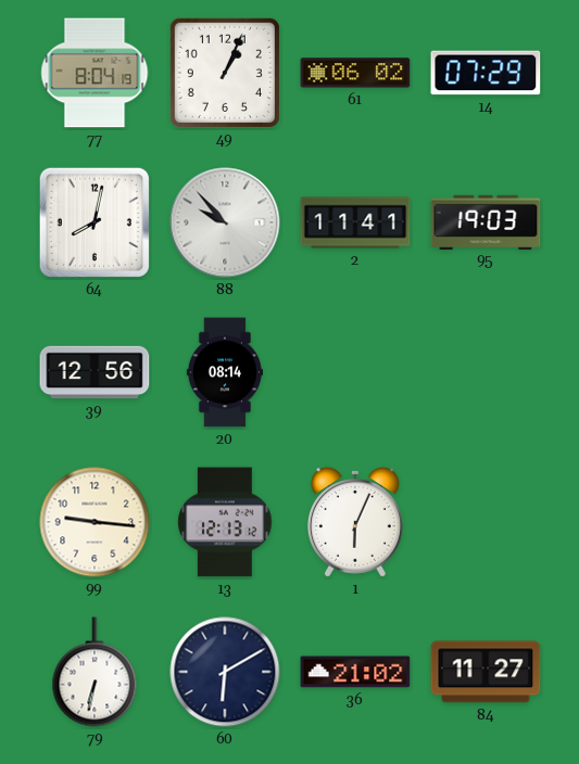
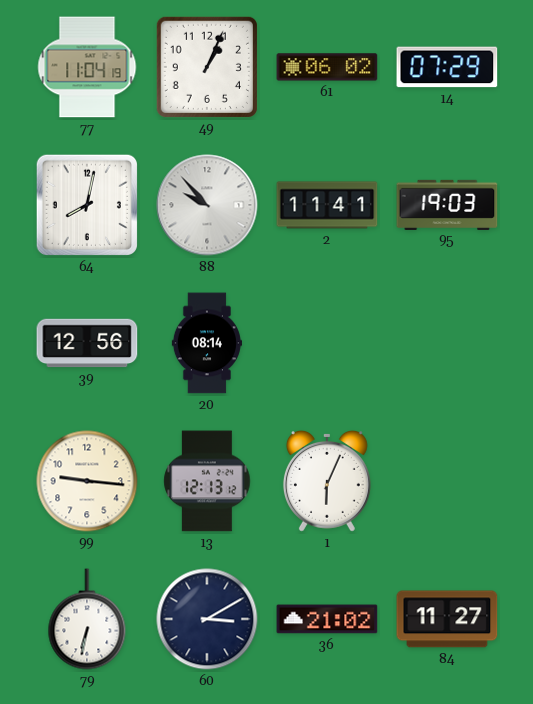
77: 8:04 -> 11:04 (87, 67)
60: 6:10 -> 3:10 (207, 619)
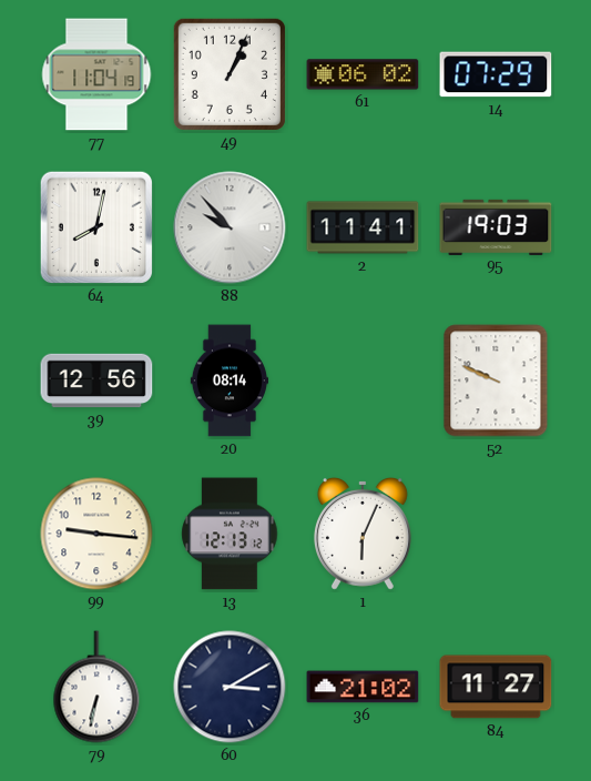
52: none -> 9:49 (496, 381)
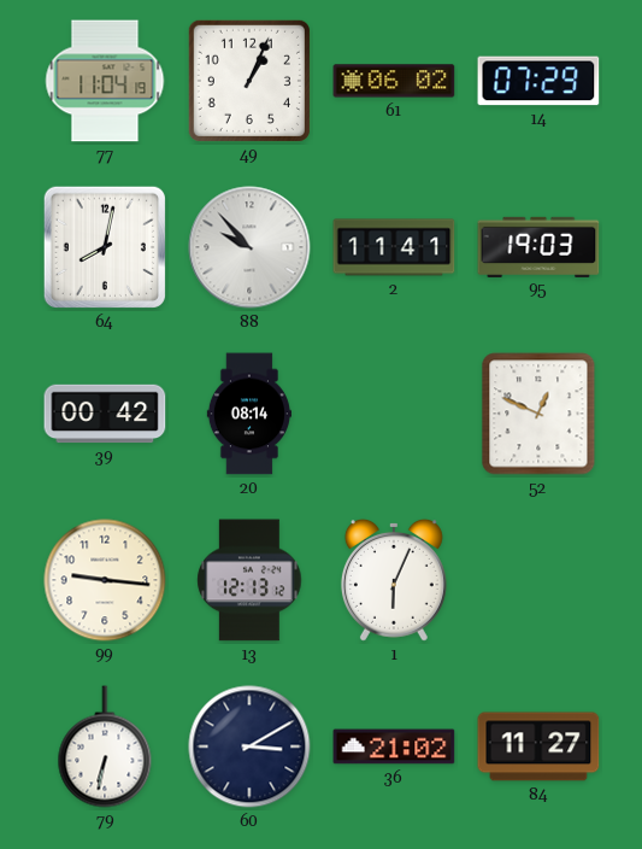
39: 12:56 -> 00:42 (105, 414)
52: 9:49 -> 12:49 (538, 414)
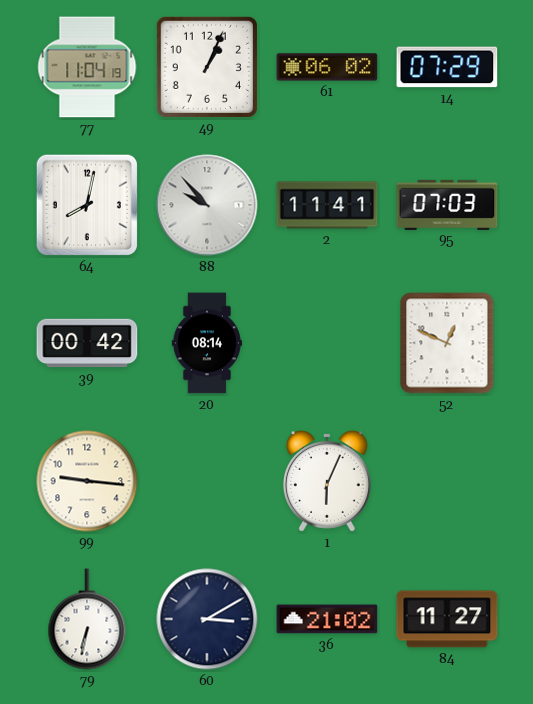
95: 19:03 -> 07:03 (447, 204)
13: 12:13 -> none (249, 580)
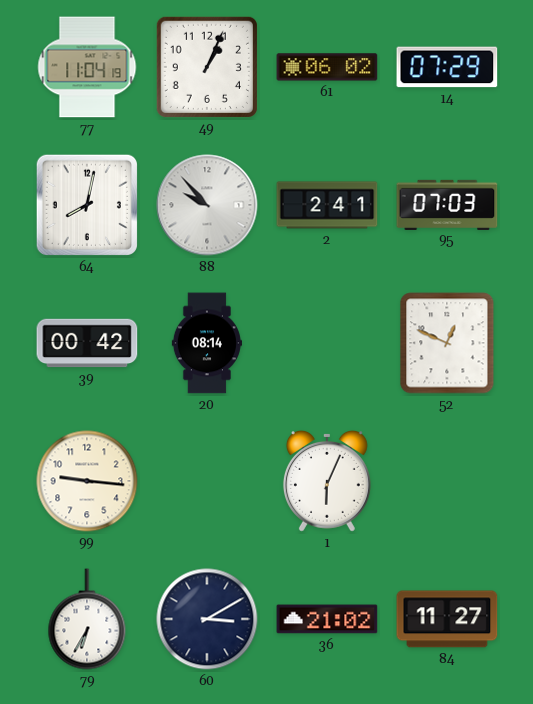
2: 11:41 -> 2:41 (327, 205)
79: 6:32 -> 6:35 (87, 619)
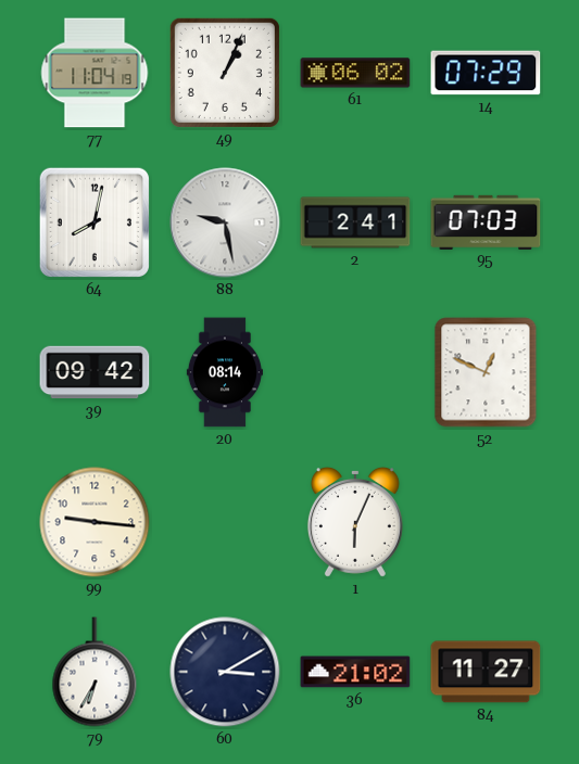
88: 9:53 -> 9:28 (225, 222)
39: 00:42 -> 09:42 (95, 372)
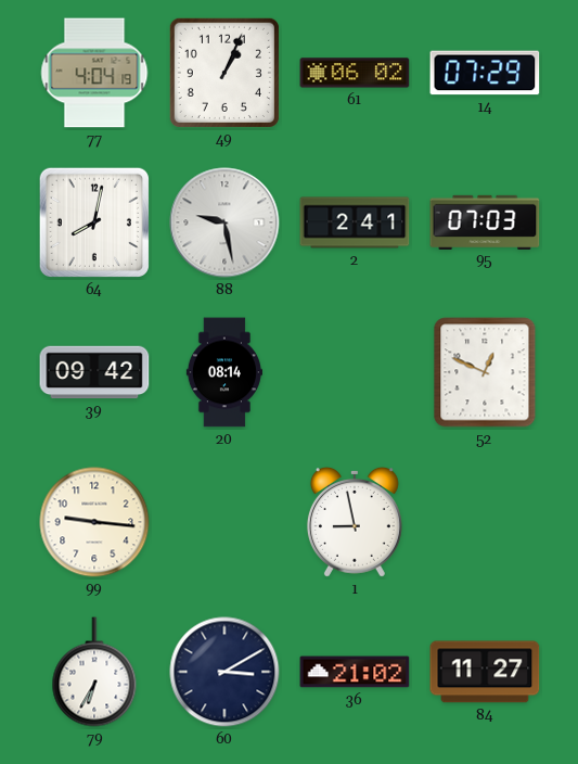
77: 11:04 -> 4:04 (94, 73)
1: 6:04 -> 8:58 (355, 522)
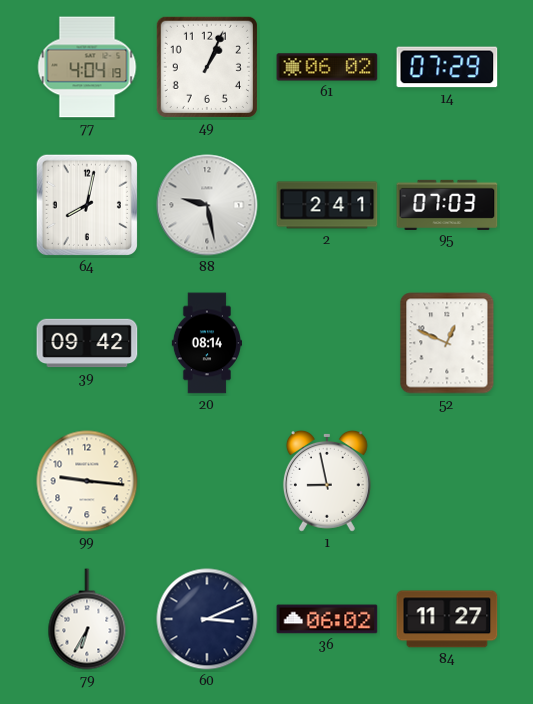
60: 3:10 -> 3:11 (207, 619)
36: 21:02 -> 06:02 (327, 619)
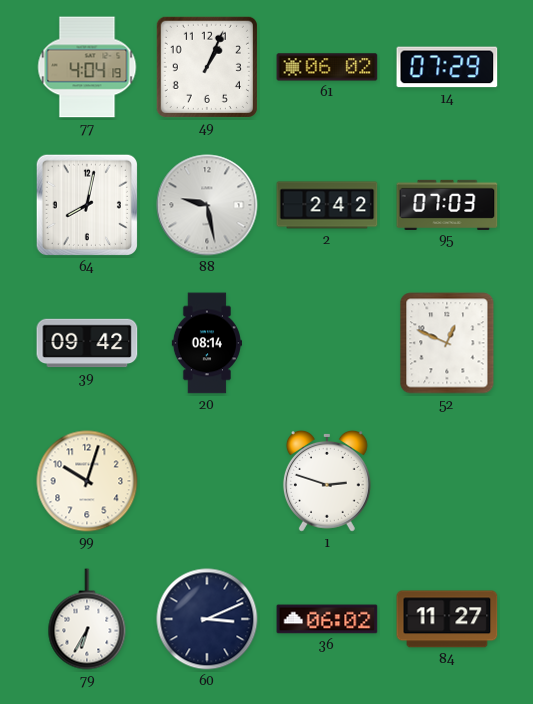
2: 2:41 -> 2:42 (327, 205)
99: 9:16 -> 10:03 (87, 481)
1: 8:58 -> 2:48 (327, 481)
